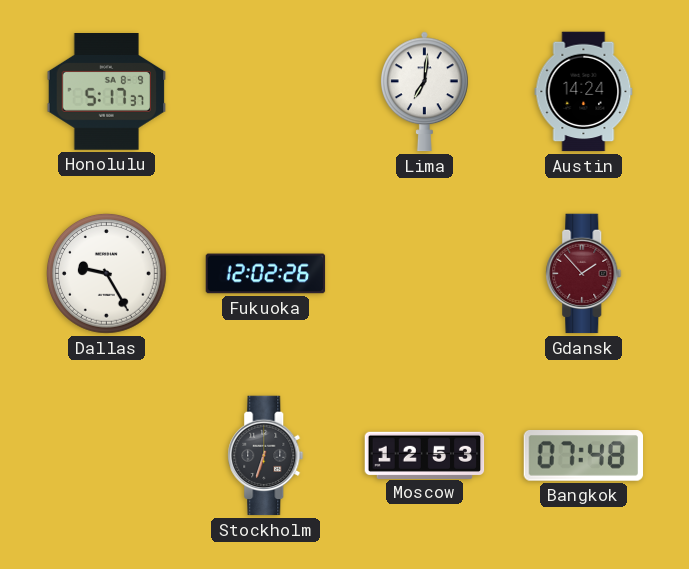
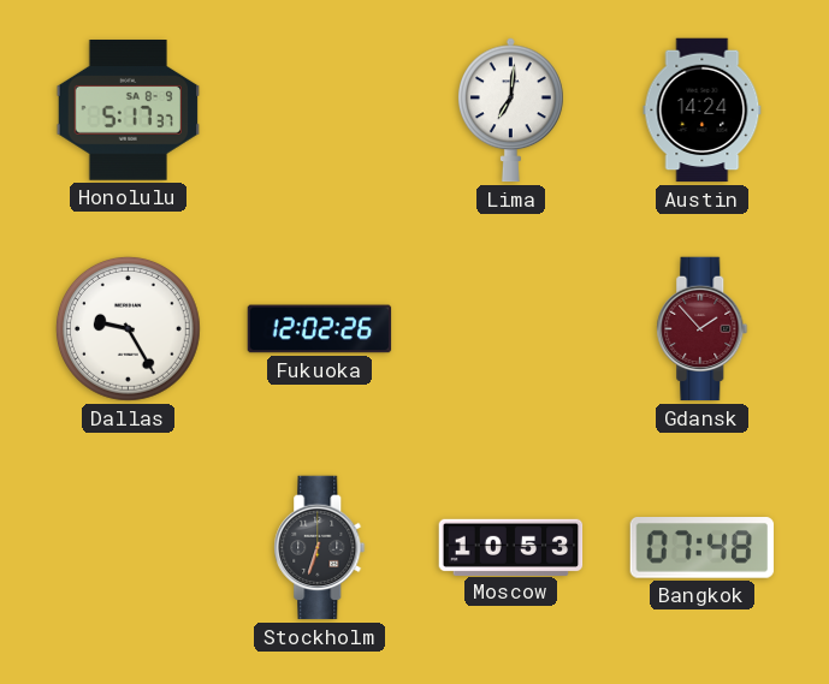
Moscow: 12:53 -> 10:53 (511, 547)
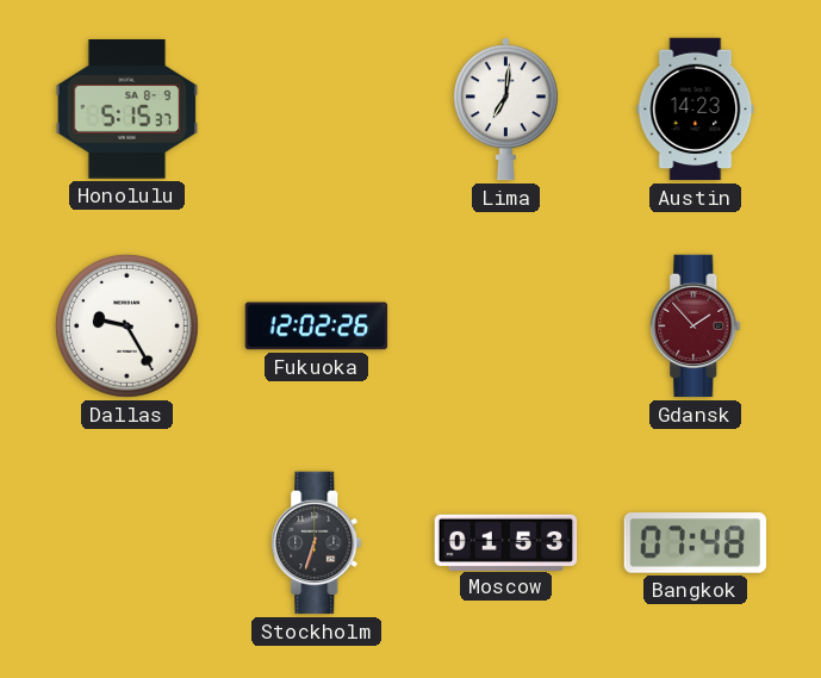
Honolulu: 5:17 -> 5:15 (127, 110)
Austin: 14:24 -> 14:23 (696, 110)
Moscow: 10:53 -> 01:53 (506, 542)
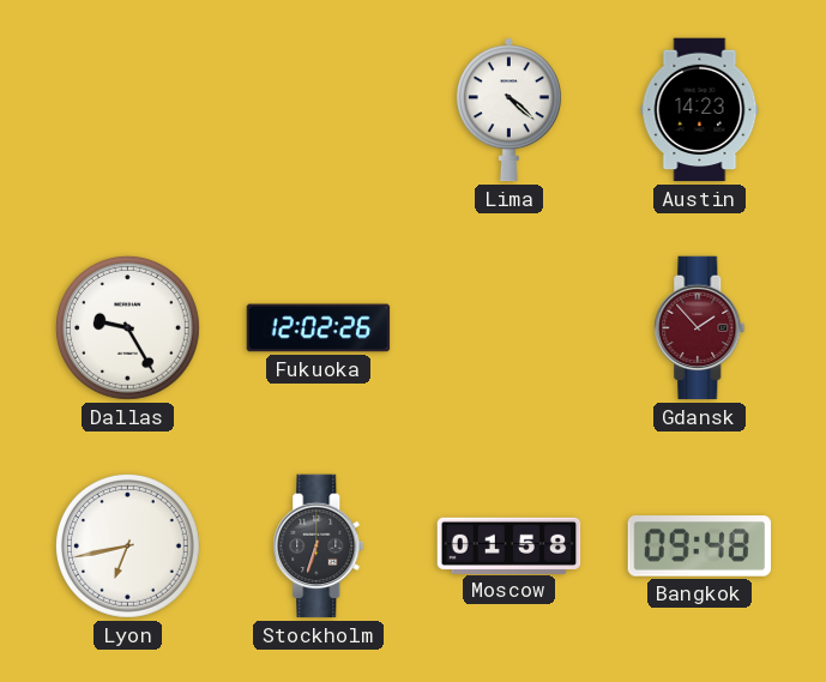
Honolulu: 5:15 -> none (127, 110)
Lima: 7:01 -> 4:22 (508, 110)
Lyon: none -> 6:43 (128, 547)
Moscow: 01:53 -> 01:58 (510, 545)
Bangkok: 07:48 -> 09:48 (700, 547)
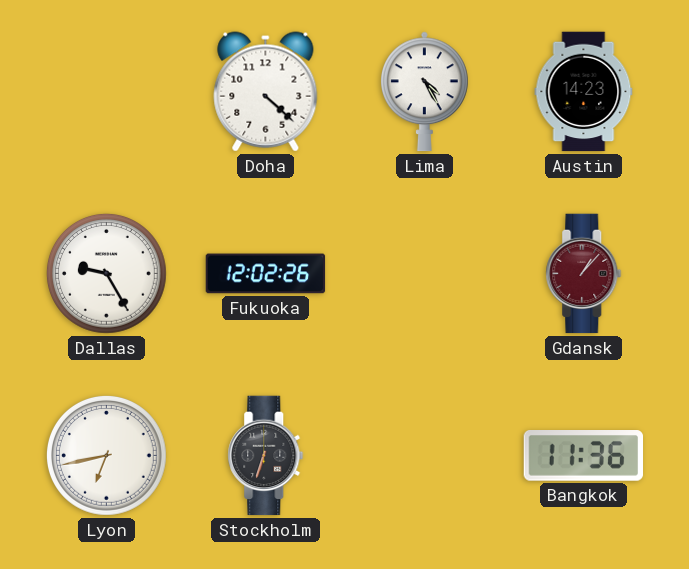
Doha: none -> 4:22 (266, 92)
Lima: 4:22 -> 4:25 (424, 92)
Gdansk: 1:53 -> 1:07 (584, 274)
Moscow: 01:58 -> none (510, 545)
Bangkok: 09:48 -> 11:36 (584, 456)
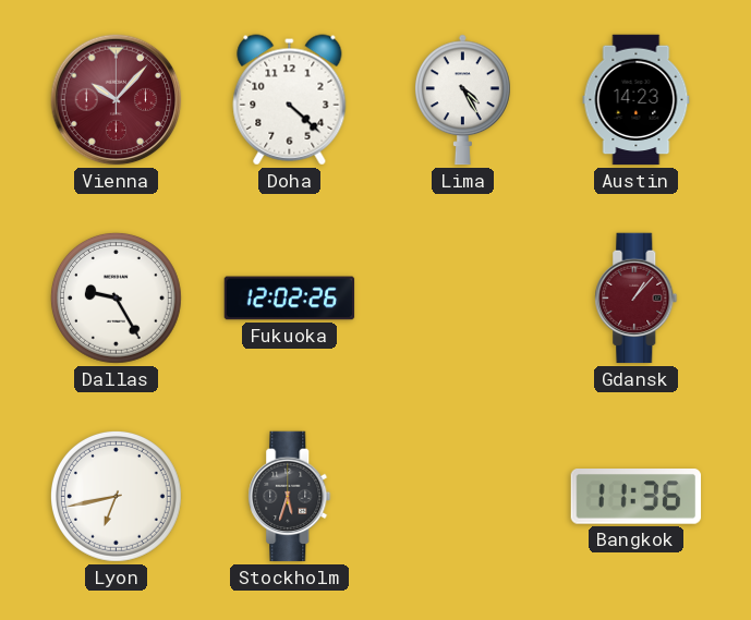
Vienna: none -> 10:07 (117, 100)
Stockholm: 6:33 -> 5:33 (290, 497)
